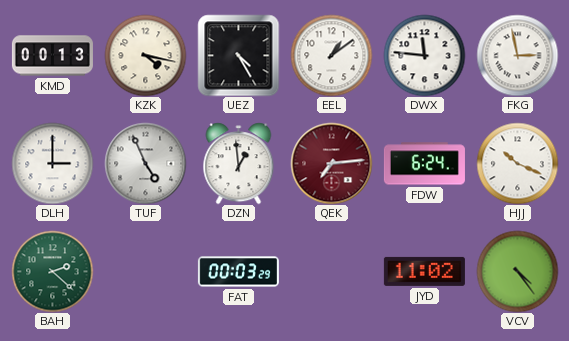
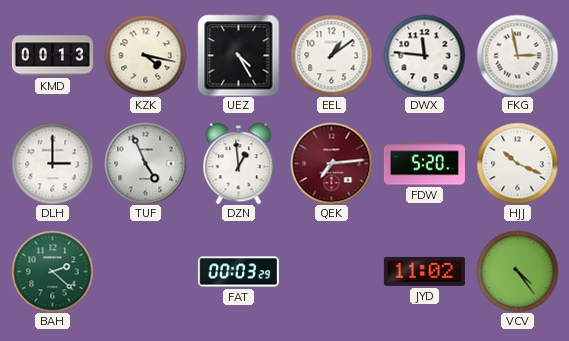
FDW: 6:24 -> 5:20 (424, 164)
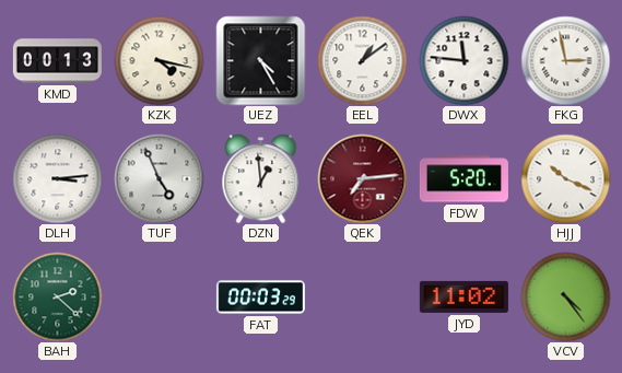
DLH: 3:00 -> 3:14 (57, 178)
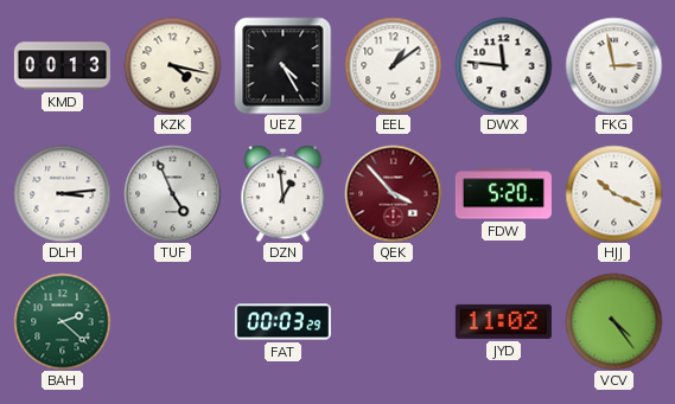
QEK: 7:14 -> 3:53 (393, 193)
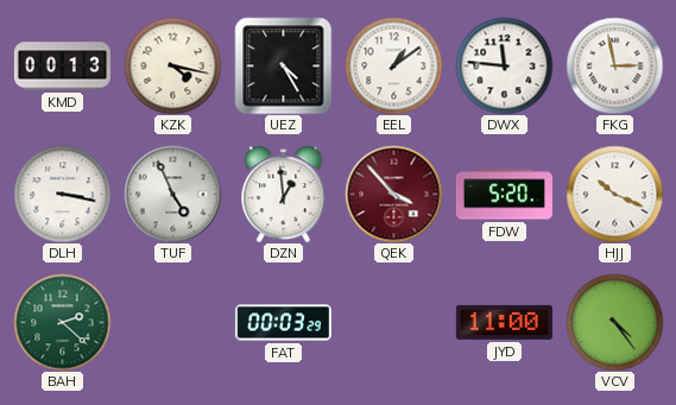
DLH: 3:14 -> 3:17 (62, 194)
JYD: 11:02 -> 11:00 (504, 322)
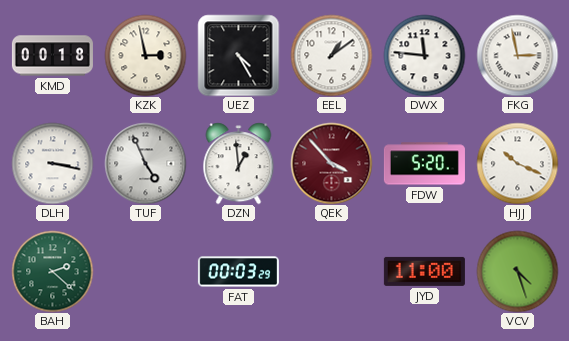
KMD: 00:13 -> 00:18 (52, 56)
KZK: 4:17 -> 2:58 (145, 55)
VCV: 4:24 -> 4:27 (517, 271)
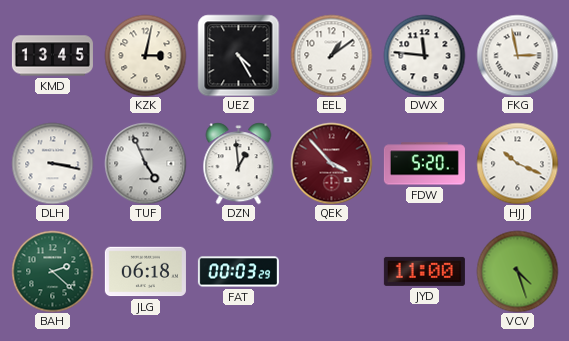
KMD: 00:18 -> 13:45 (52, 56)
KZK: 2:58 -> 3:02 (145, 55)
JLG: none -> 06:18 (145, 272)
